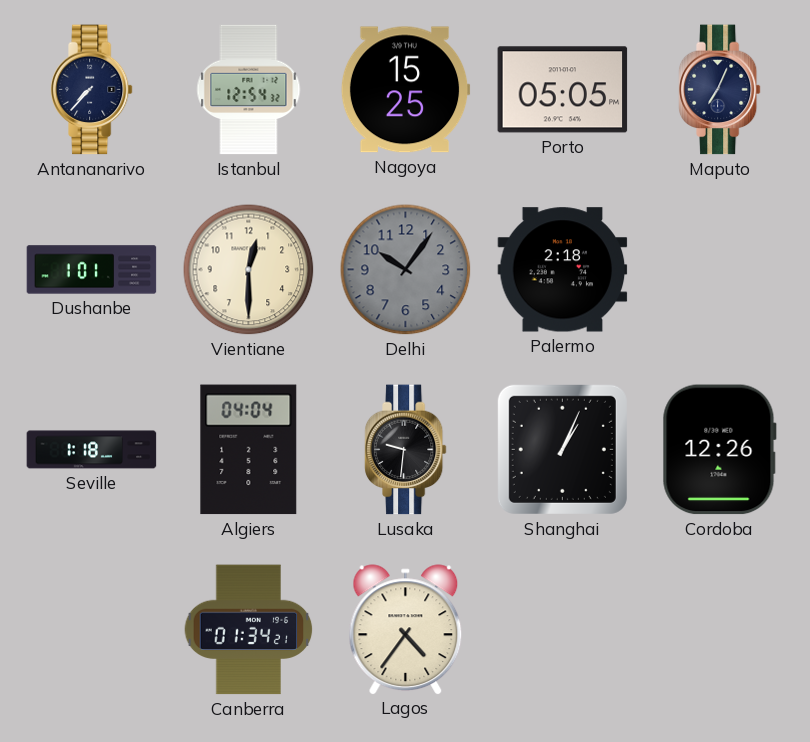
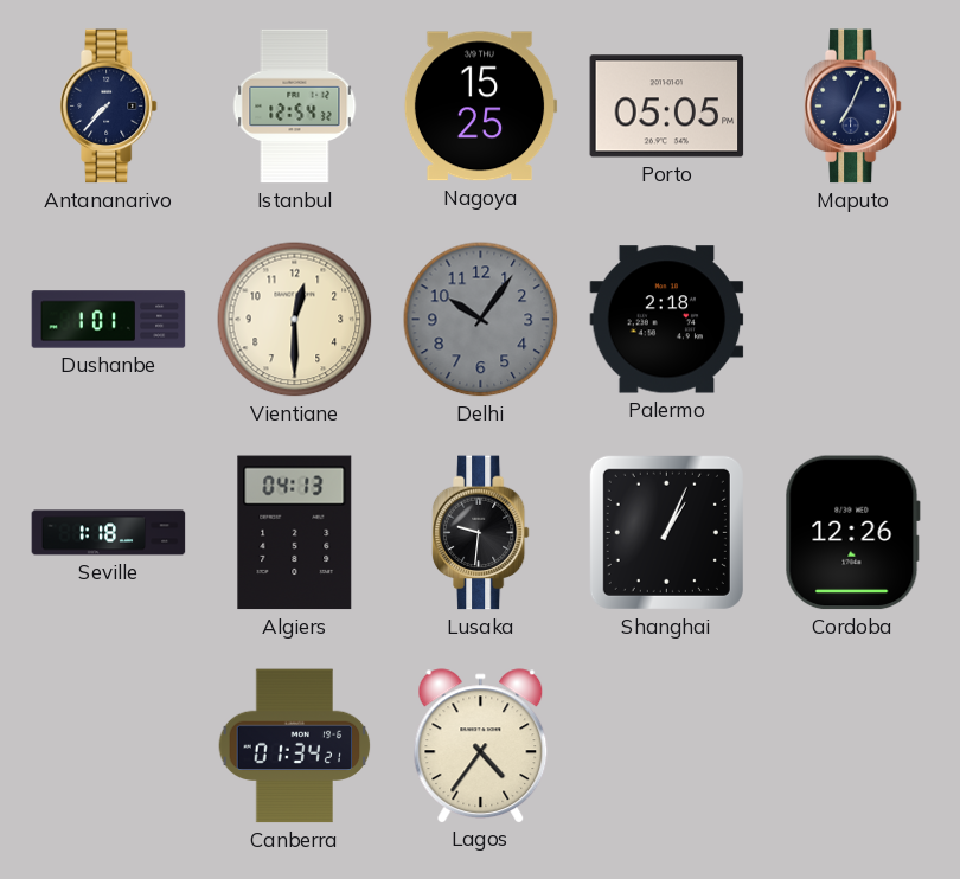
Algiers: 04:04 -> 04:13 (295, 533)
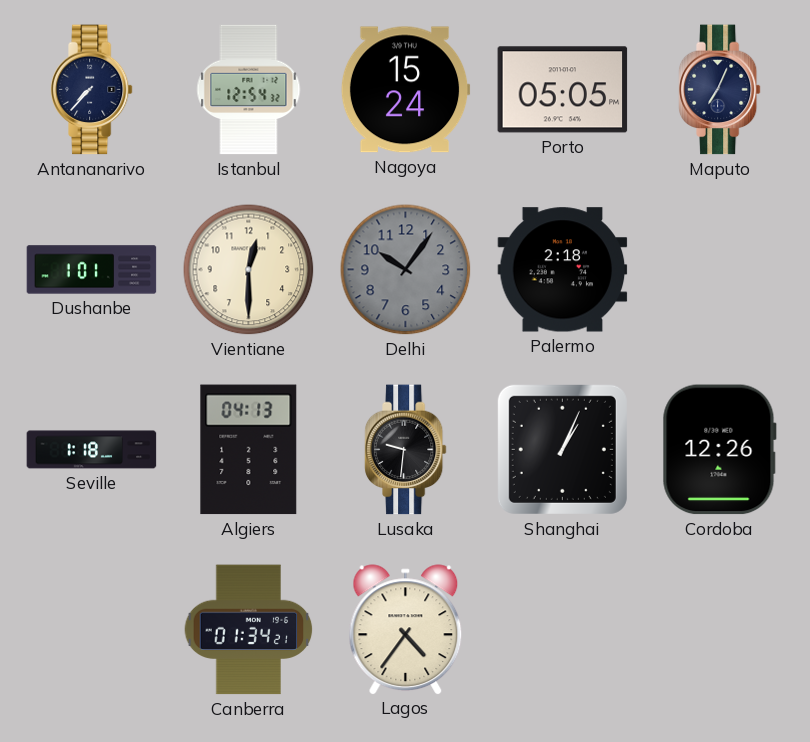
Nagoya: 15:25 -> 15:24 (405, 90)
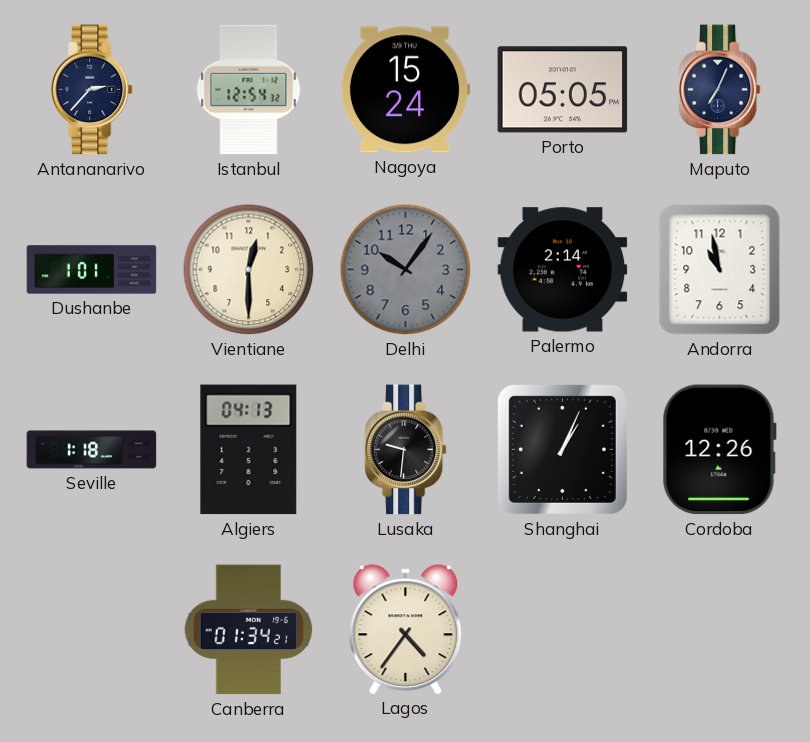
Antananarivo: 7:37 -> 2:37 (91, 90)
Palermo: 2:18 -> 2:14 (563, 270)
Andorra: none -> 10:58 (720, 270)
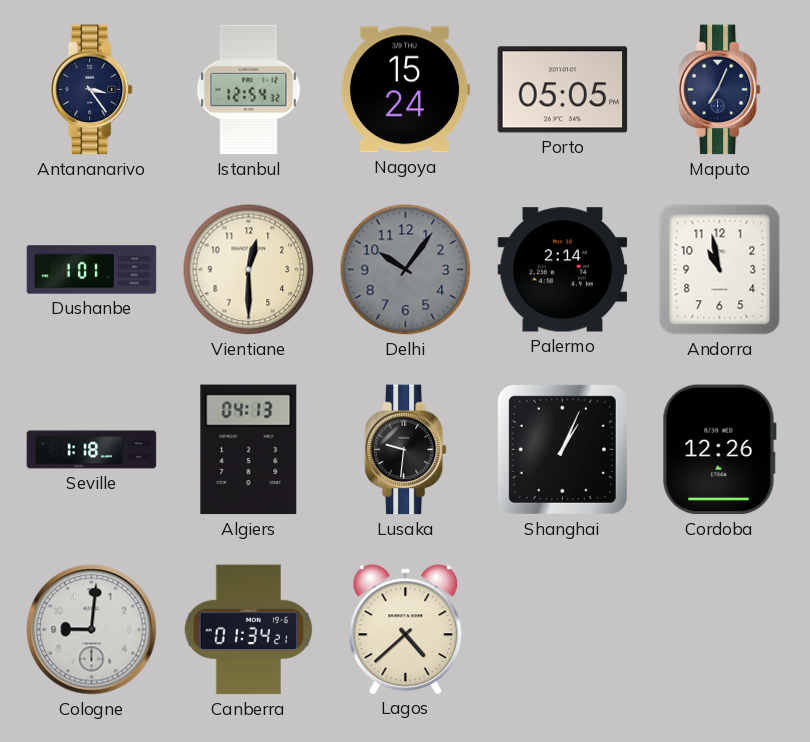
Antananarivo: 2:37 -> 3:24 (91, 90)
Cologne: none -> 9:01 (92, 630)
Lagos: 4:36 -> 4:38 (406, 629)
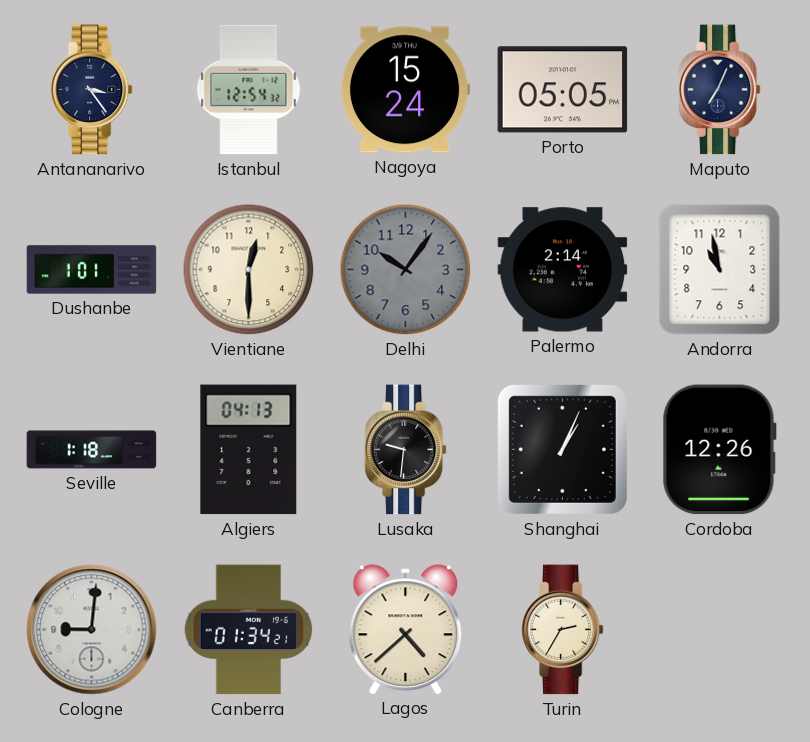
Turin: none -> 2:35 (562, 630)
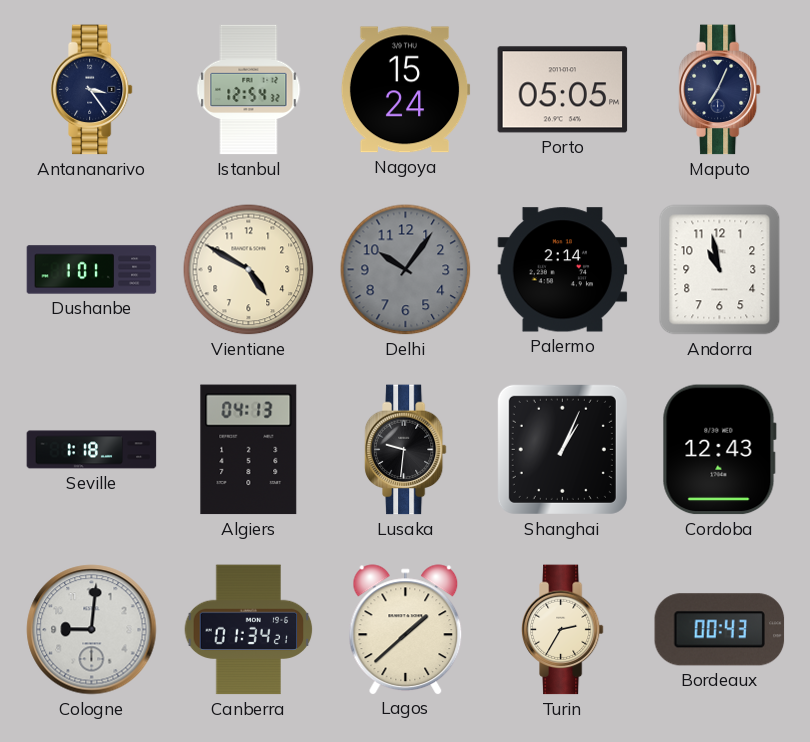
Vientiane: 12:30 -> 4:50 (249, 270)
Cordoba: 12:26 -> 12:43 (719, 450)
Lagos: 4:38 -> 1:38 (406, 629)
Bordeaux: none -> 00:43 (720, 630)
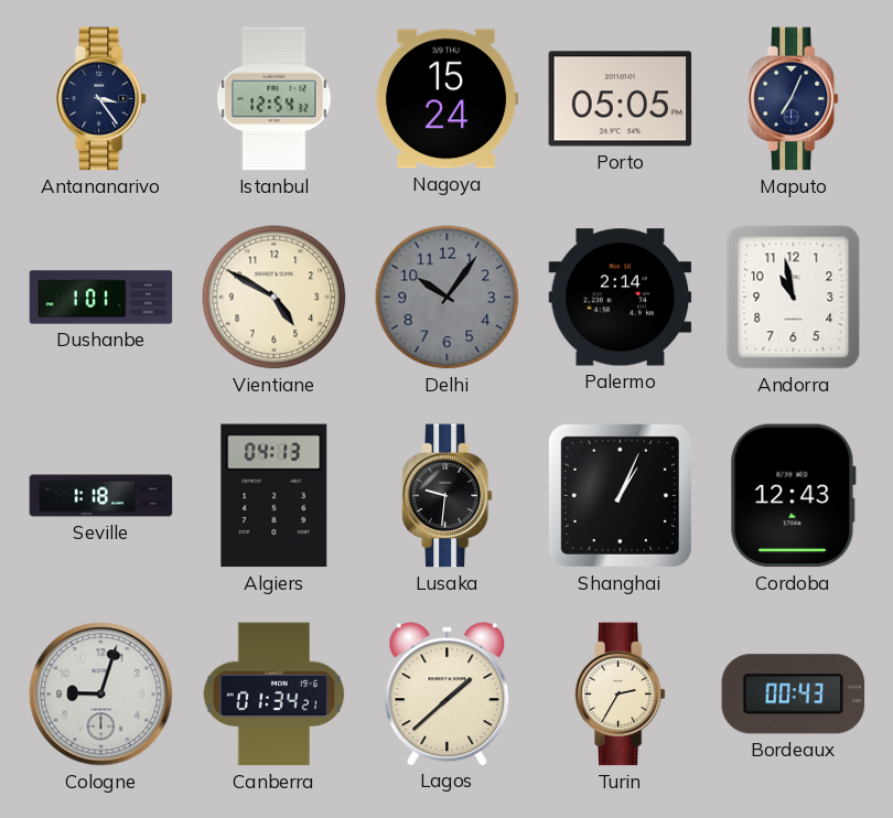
Cologne: 9:01 -> 9:03 (101, 695)
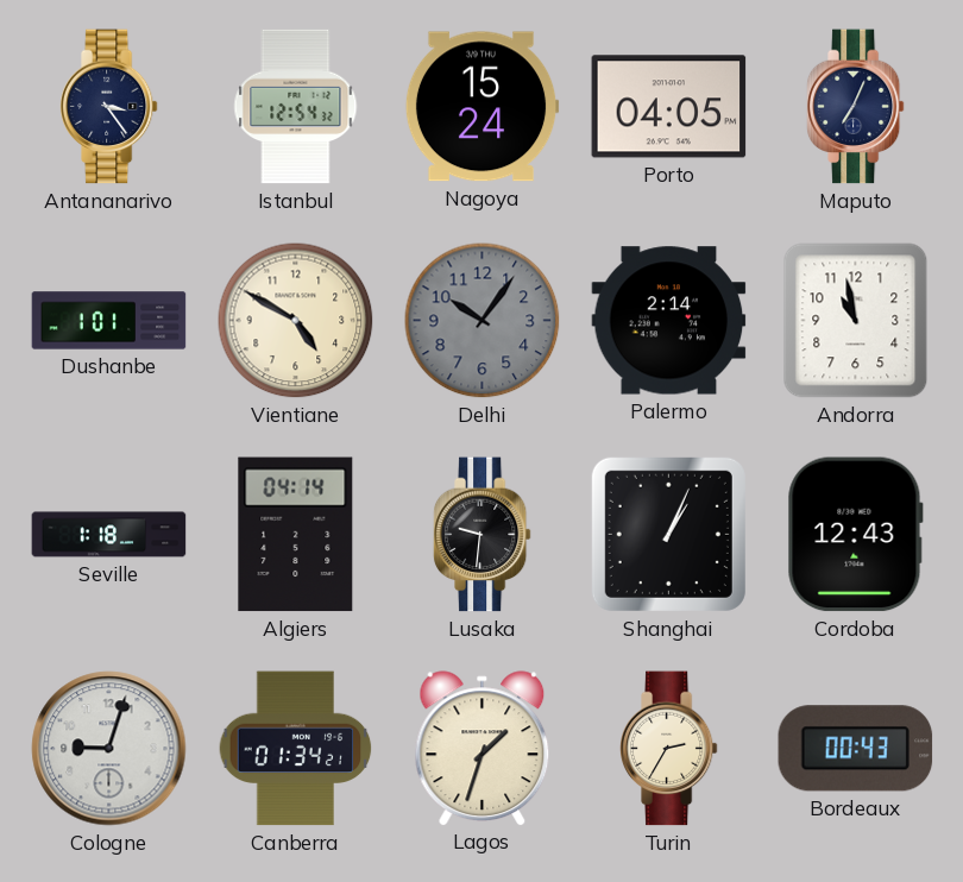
Porto: 05:05 -> 04:05 (669, 107)
Algiers: 04:13 -> 04:14 (296, 535)
Lagos: 1:38 -> 1:33 (483, 748)
